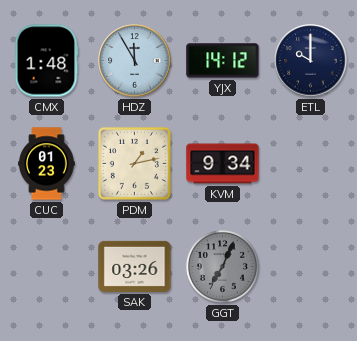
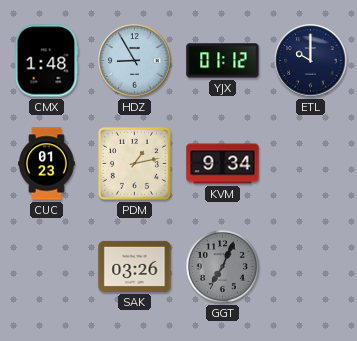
HDZ: 11:55 -> 8:55 (135, 61)
YJX: 14:12 -> 01:12 (223, 61)
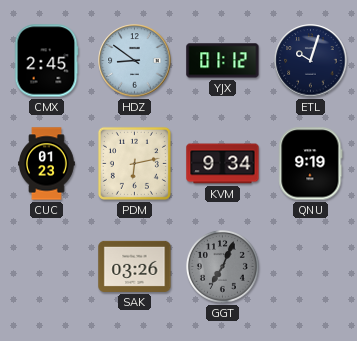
CMX: 1:48 -> 2:45 (46, 61)
HDZ: 8:55 -> 8:51 (135, 61)
ETL: 10:00 -> 10:03 (311, 61)
PDM: 1:13 -> 6:13 (134, 163)
QNU: none -> 9:19 (311, 164)
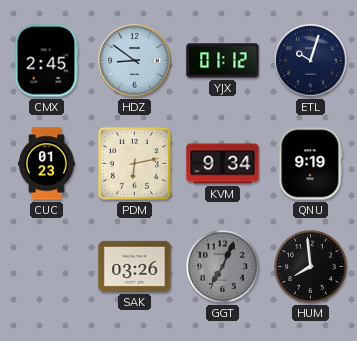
HUM: none -> 7:59 (311, 267)
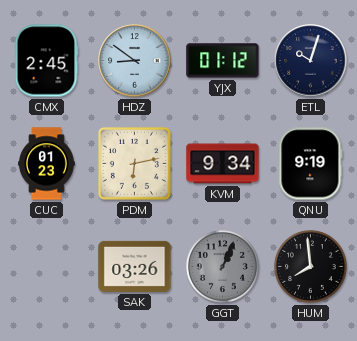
GGT: 7:04 -> 1:04 (223, 267)
